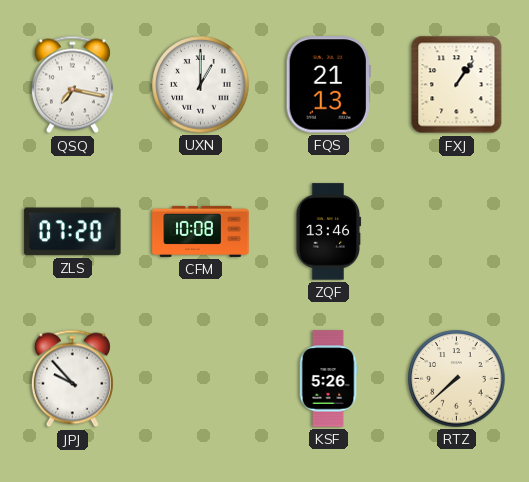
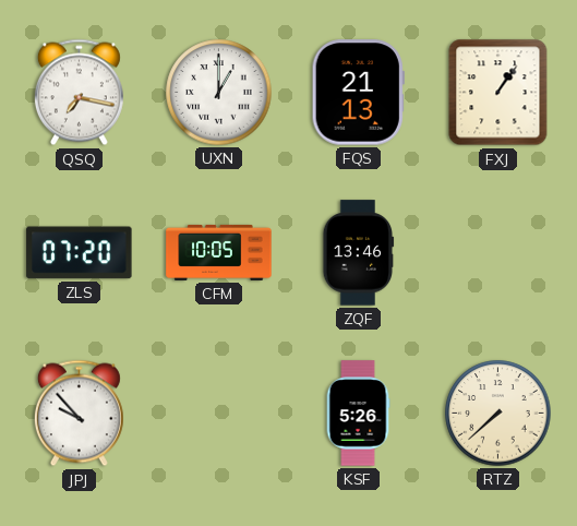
CFM: 10:08 -> 10:05 (219, 252)
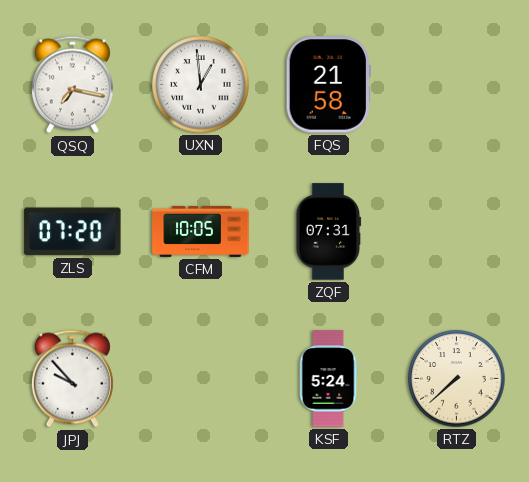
UXN: 1:00 -> 12:59 (201, 85)
FQS: 21:13 -> 21:58 (328, 85)
FXJ: 1:06 -> none (498, 93)
ZQF: 13:46 -> 07:31 (329, 232)
KSF: 5:26 -> 5:24 (328, 379)
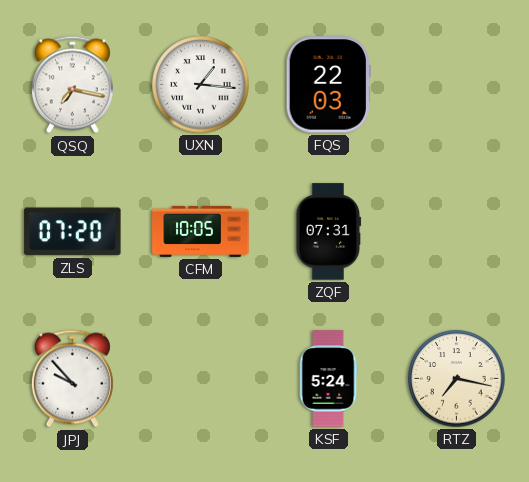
UXN: 12:59 -> 1:16 (201, 85)
FQS: 21:58 -> 22:03 (328, 85)
RTZ: 7:38 -> 7:17 (457, 379)
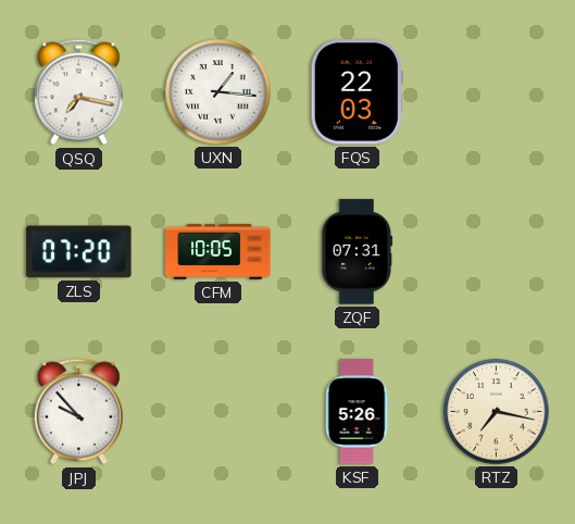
KSF: 5:24 -> 5:26 (357, 412)
